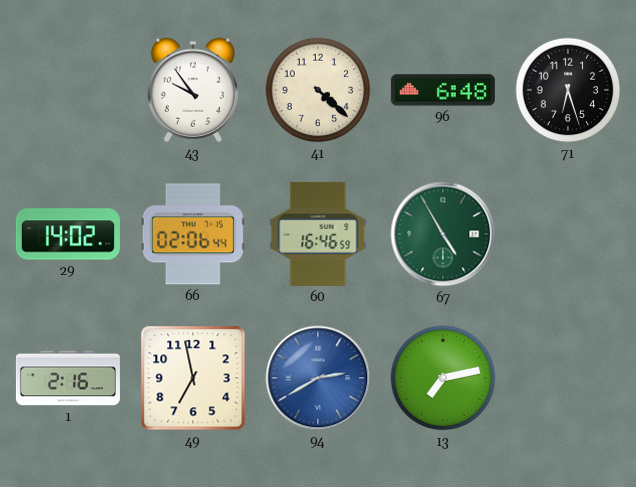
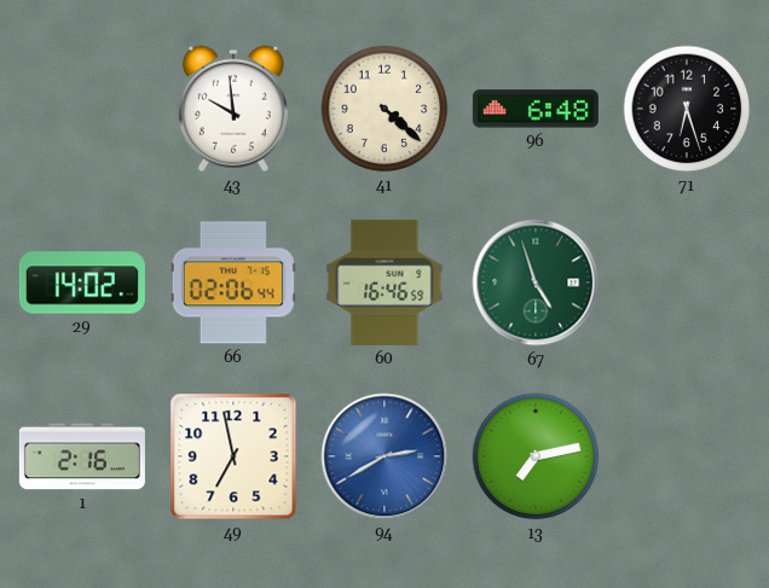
43: 9:54 -> 9:59 (233, 109)
67: 4:55 -> 4:57 (536, 283)
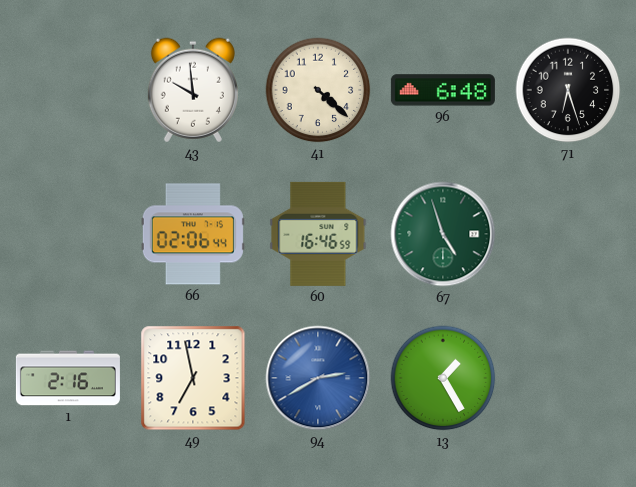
29: 14:02 -> none (82, 283)
13: 7:13 -> 1:25 (443, 378)
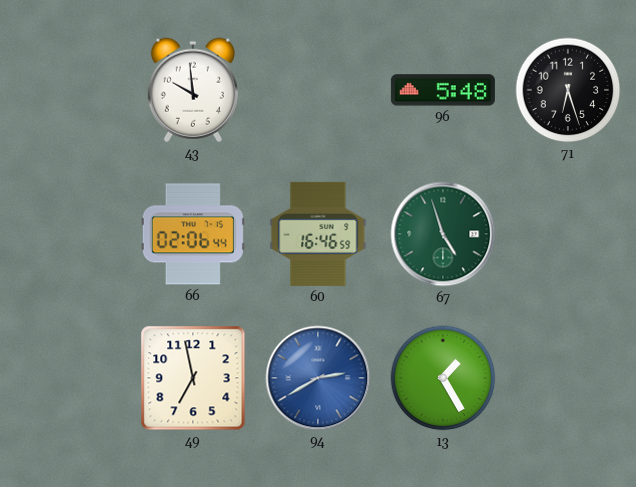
41: 4:22 -> none (318, 90)
96: 6:48 -> 5:48 (443, 90)
1: 2:16 -> none (68, 378)
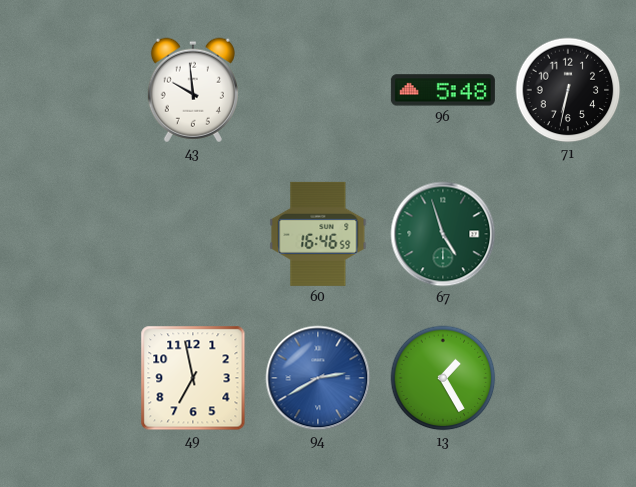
71: 6:27 -> 6:32 (568, 90)
66: 02:06 -> none (193, 234)
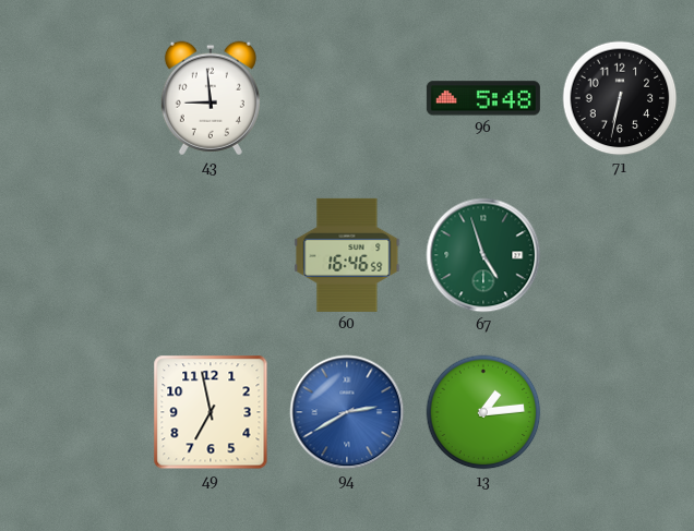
43: 9:59 -> 8:59 (211, 98)
13: 1:25 -> 1:14 (483, 412)
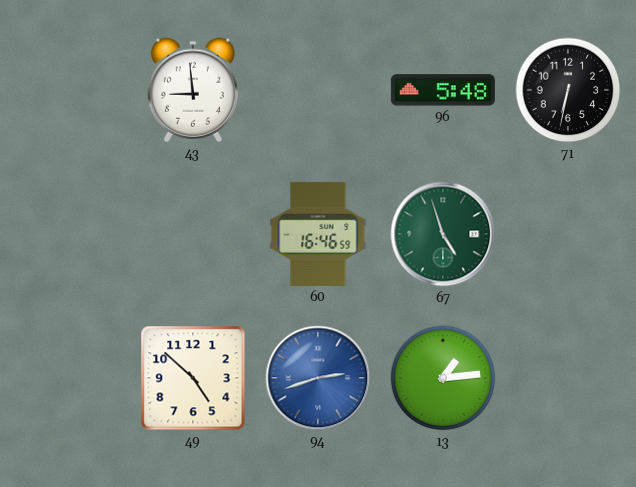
49: 6:58 -> 4:52 (193, 378)
94: 2:40 -> 2:42 (318, 378)
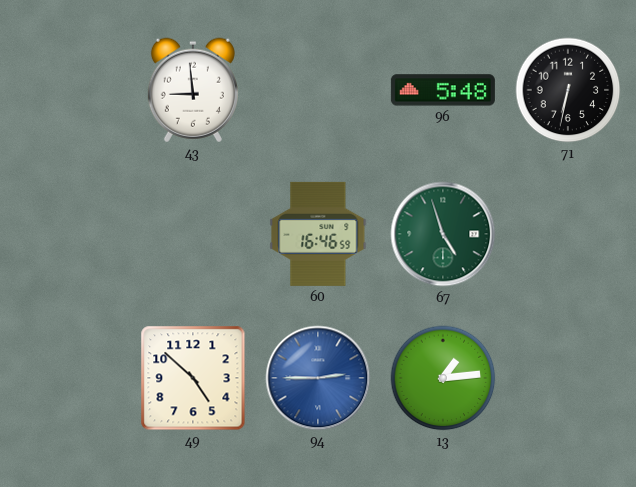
94: 2:42 -> 2:45 (318, 378)
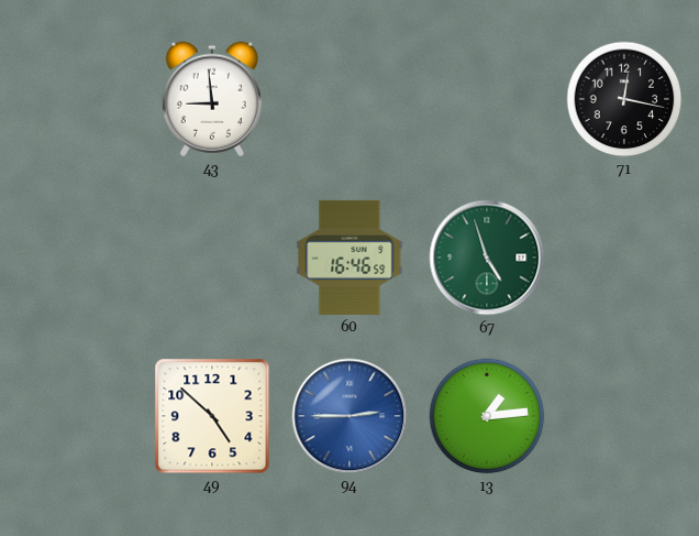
96: 5:48 -> none (443, 90)
71: 6:32 -> 12:17 (624, 99)
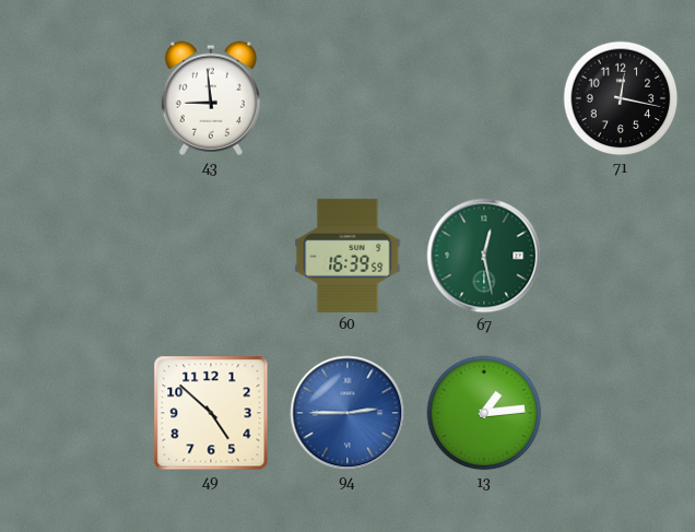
60: 16:46 -> 16:39 (347, 256)
67: 4:57 -> 12:28 (484, 256)
